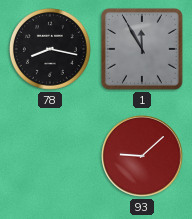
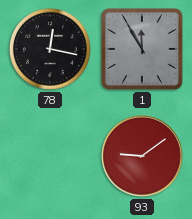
78: 8:17 -> 12:17 (50, 49)
93: 9:08 -> 9:09 (142, 156)
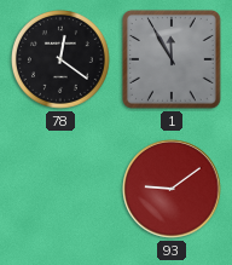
78: 12:17 -> 12:21 (60, 59)
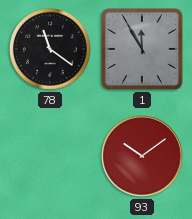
78: 12:21 -> 11:21 (50, 49)
93: 9:09 -> 10:09 (142, 156)
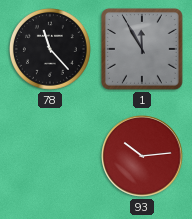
78: 11:21 -> 11:23 (50, 49)
93: 10:09 -> 10:14 (142, 156)
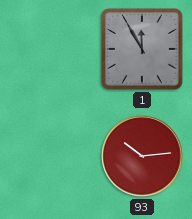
78: 11:23 -> none (50, 49)
